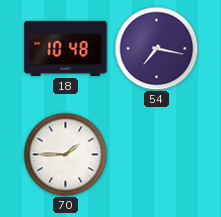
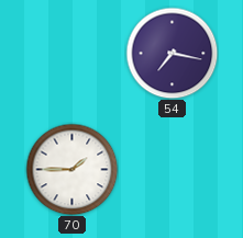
18: 10:48 -> none (66, 48)
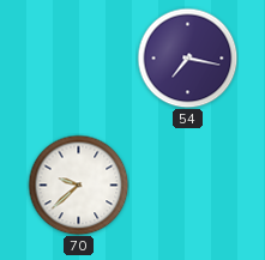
70: 1:45 -> 9:38 (78, 185)
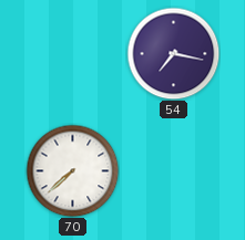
70: 9:38 -> 7:38 (72, 170)
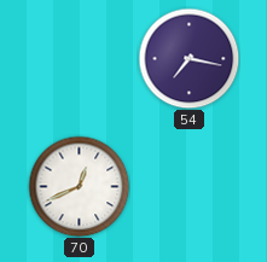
70: 7:38 -> 12:41 (79, 186)
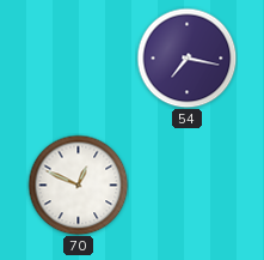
70: 12:41 -> 12:49 (78, 185)
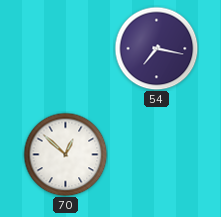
70: 12:49 -> 12:52 (65, 154)
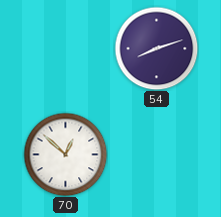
54: 7:17 -> 8:12 (156, 48)
